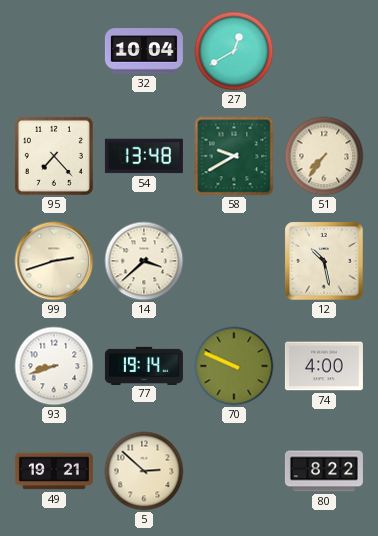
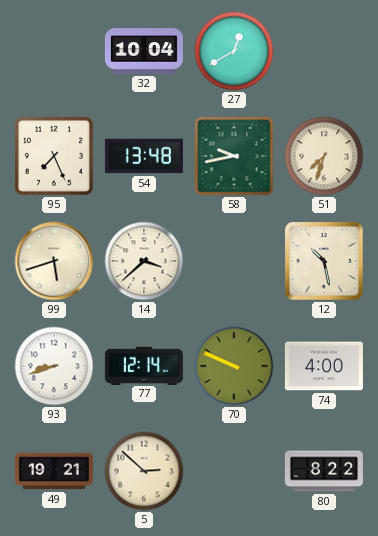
95: 7:23 -> 7:26 (54, 156)
58: 9:40 -> 9:43 (234, 156)
51: 7:36 -> 7:33 (324, 156)
99: 2:42 -> 5:42 (54, 261)
77: 19:14 -> 12:14 (144, 365)
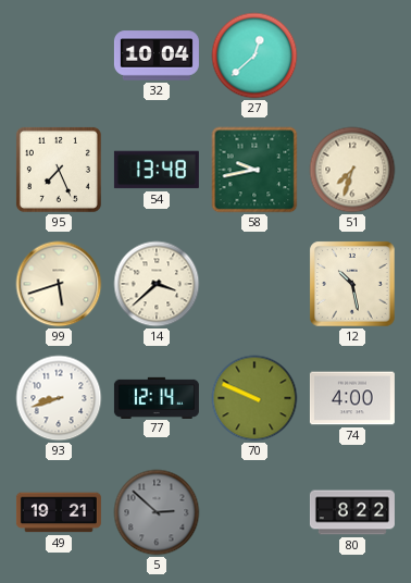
27: 12:40 -> 12:38 (254, 55)
5 dial: cream -> grey (157, 512)
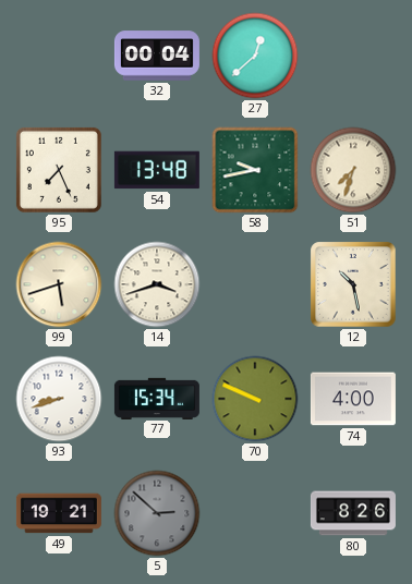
32: 10:04 -> 00:04 (157, 56)
14: 3:38 -> 3:42 (157, 284)
77: 12:14 -> 15:34 (157, 398)
80: 8:22 -> 8:26 (353, 513)
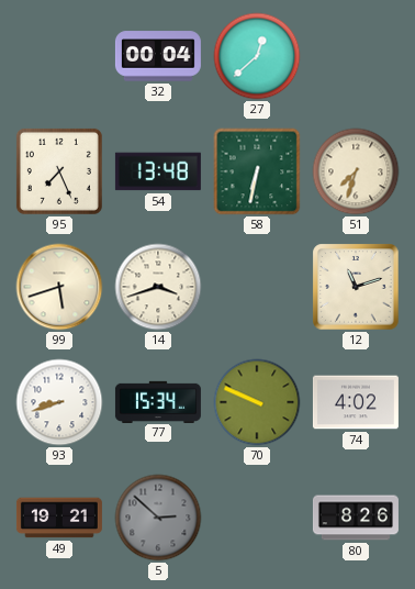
58: 9:43 -> 6:32 (257, 171)
12: 10:28 -> 11:12 (356, 287)
74: 4:00 -> 4:02 (356, 402)
